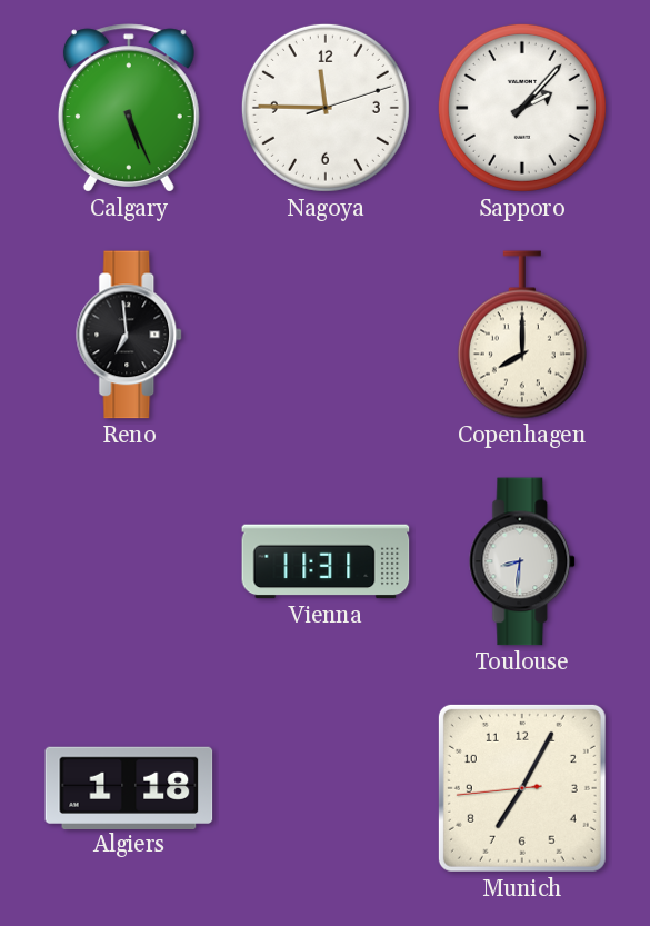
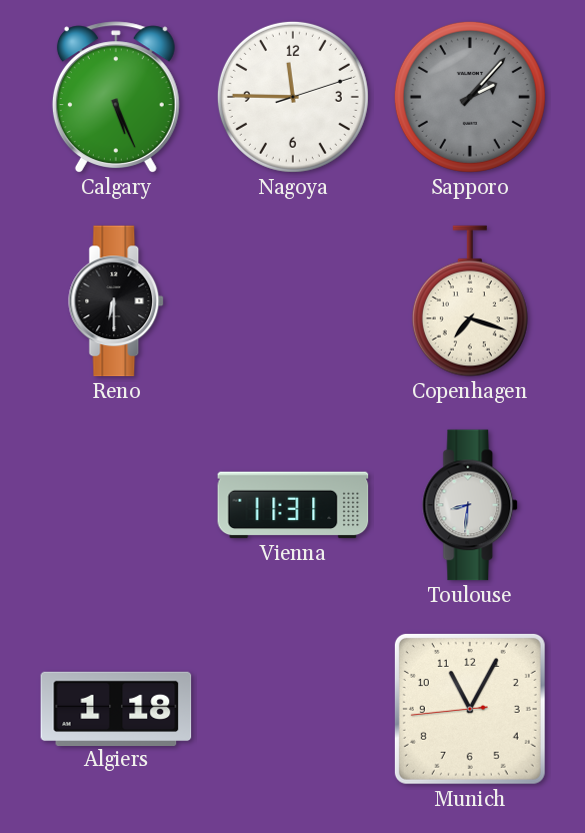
Sapporo dial: white -> grey (470, 97)
Reno: 6:59 -> 6:30 (117, 301)
Copenhagen: 8:00 -> 7:18 (470, 301)
Munich: 7:04 -> 11:04 (470, 709)
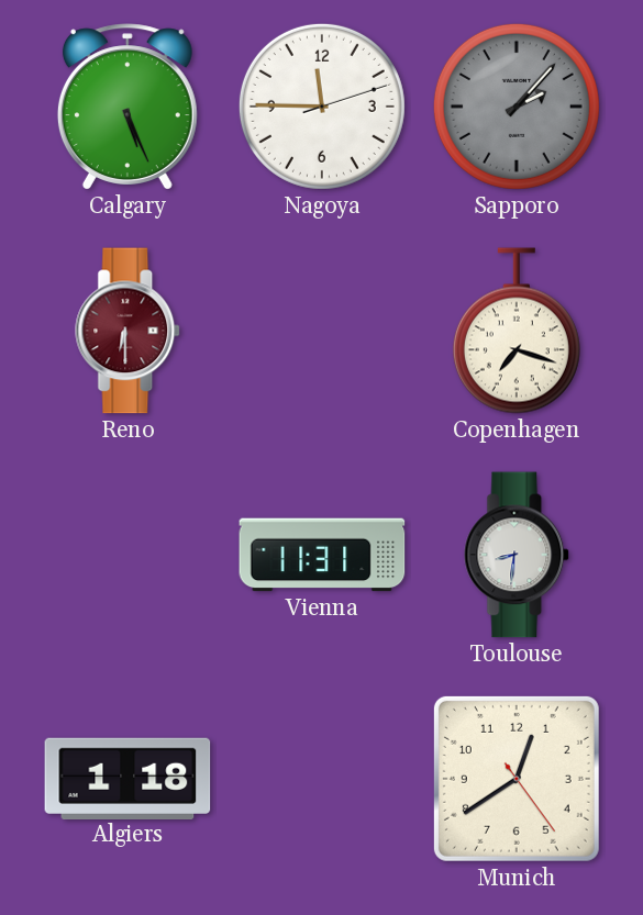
Reno dial: black -> burgundy (129, 331)
Munich: 11:04 -> 12:39 (517, 779)
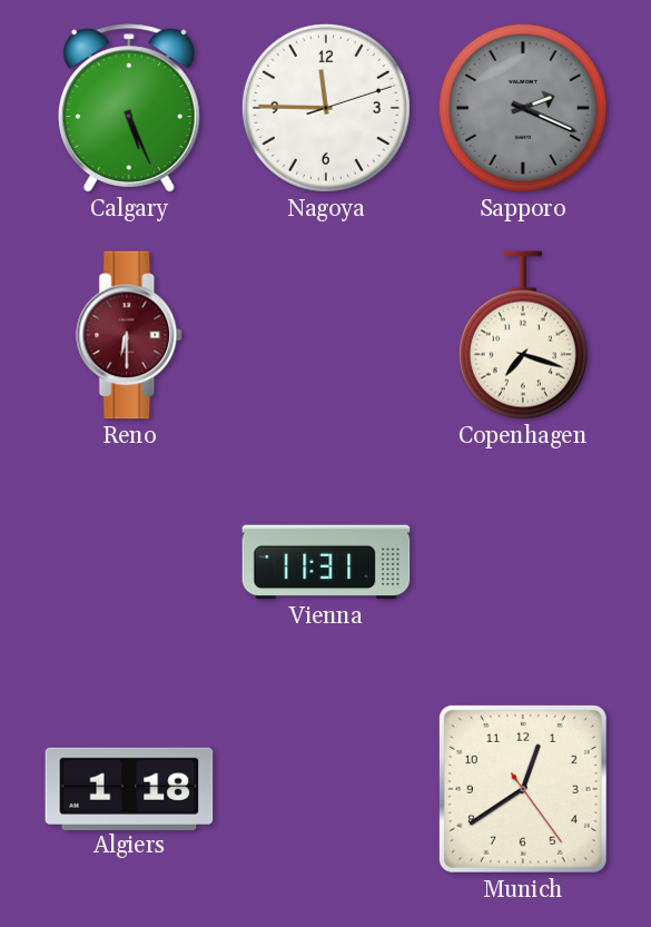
Sapporo: 2:07 -> 2:19 (523, 108)
Toulouse: 8:31 -> none (518, 555)
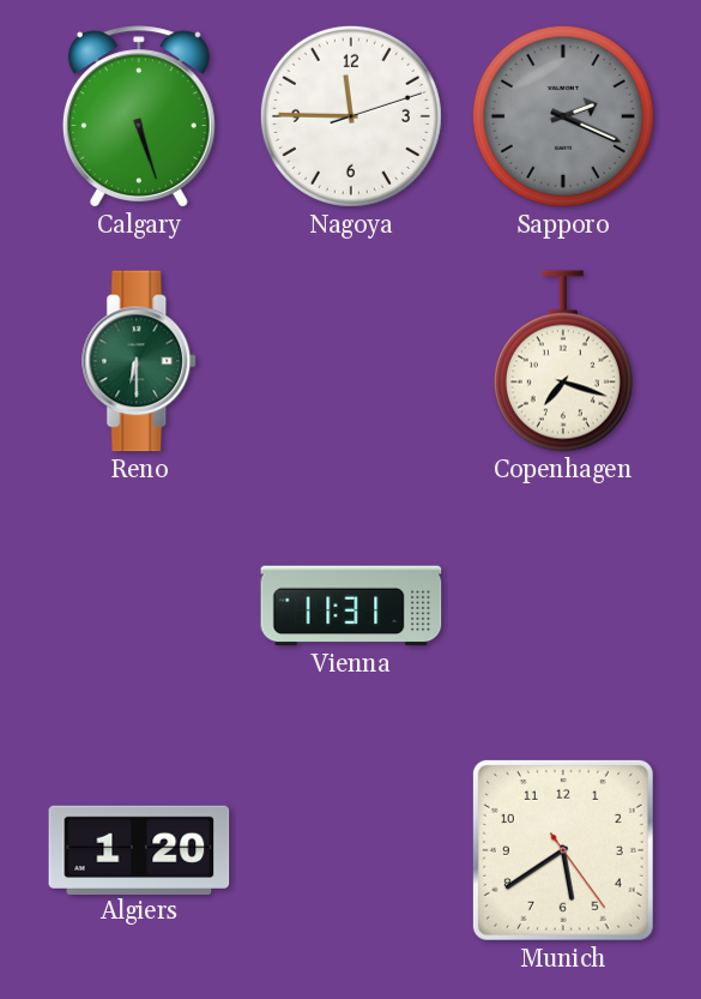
Calgary: 5:26 -> 5:27 (139, 116)
Reno dial: burgundy -> green (140, 361)
Algiers: 1:18 -> 1:20 (139, 849)
Munich: 12:39 -> 5:39 (563, 850)
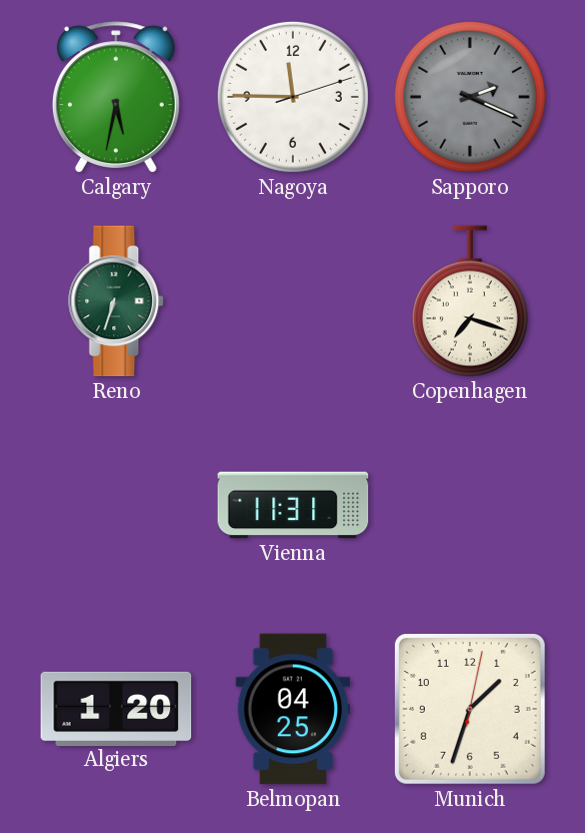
Calgary: 5:27 -> 5:32 (116, 97)
Reno: 6:30 -> 6:33 (117, 301)
Belmopan: none -> 04:25 (293, 709)
Munich: 5:39 -> 1:33 (470, 709)
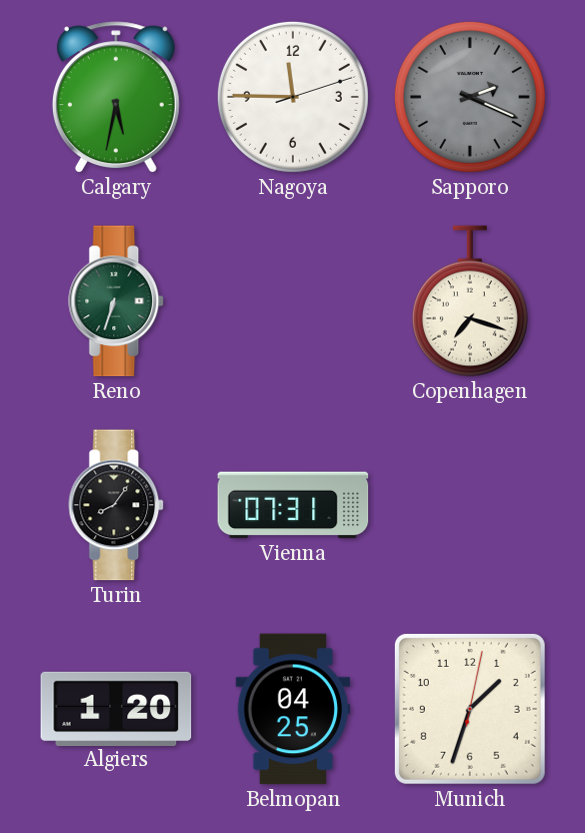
Turin: none -> 8:06 (117, 505)
Vienna: 11:31 -> 07:31 (293, 505)
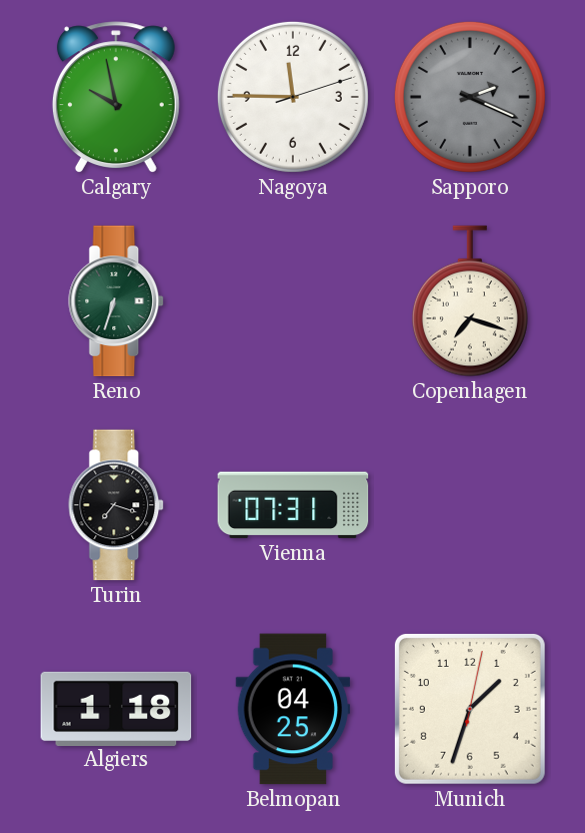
Calgary: 5:32 -> 9:58 (116, 97)
Turin: 8:06 -> 7:18 (117, 505)
Algiers: 1:20 -> 1:18 (116, 708)
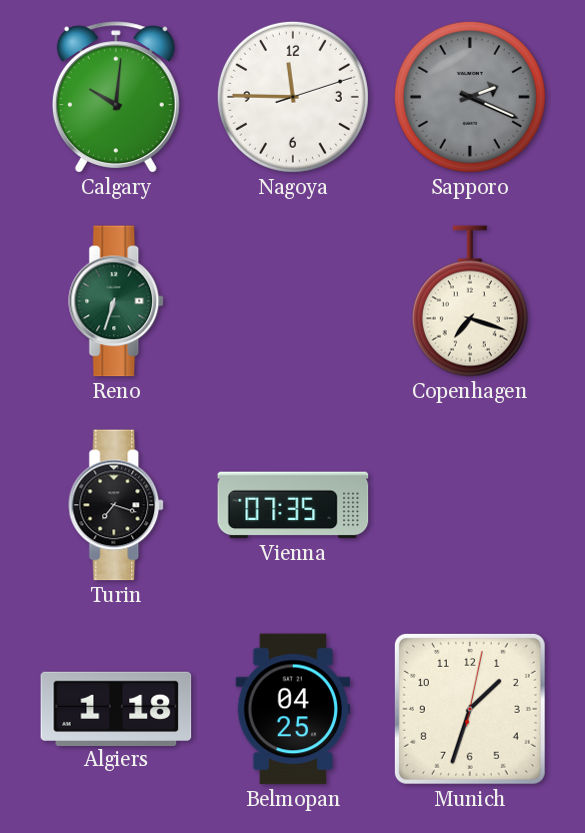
Calgary: 9:58 -> 10:01 (116, 97)
Vienna: 07:31 -> 07:35 (293, 505)
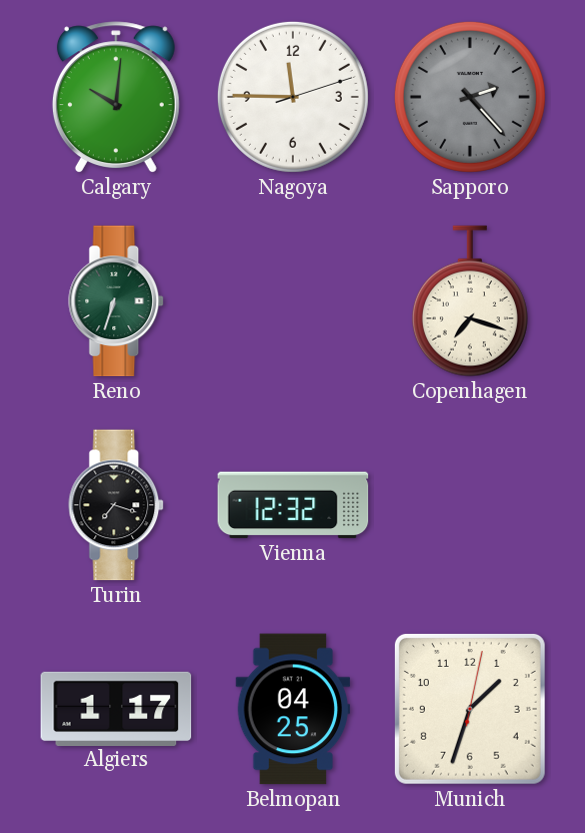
Sapporo: 2:19 -> 2:23 (470, 97)
Vienna: 07:35 -> 12:32 (293, 505)
Algiers: 1:18 -> 1:17 (116, 708)
